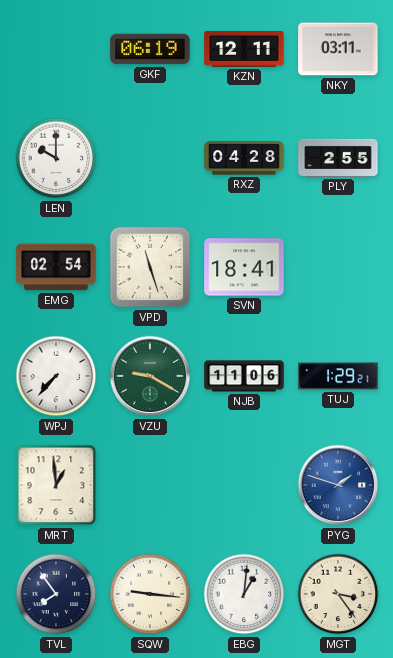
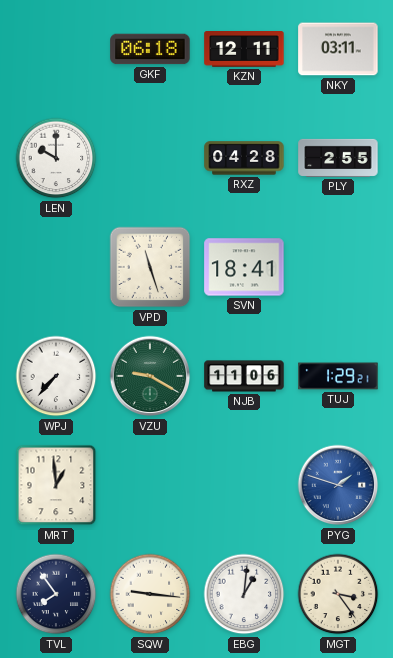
GKF: 06:19 -> 06:18 (150, 49)
EMG: 02:54 -> none (56, 267)
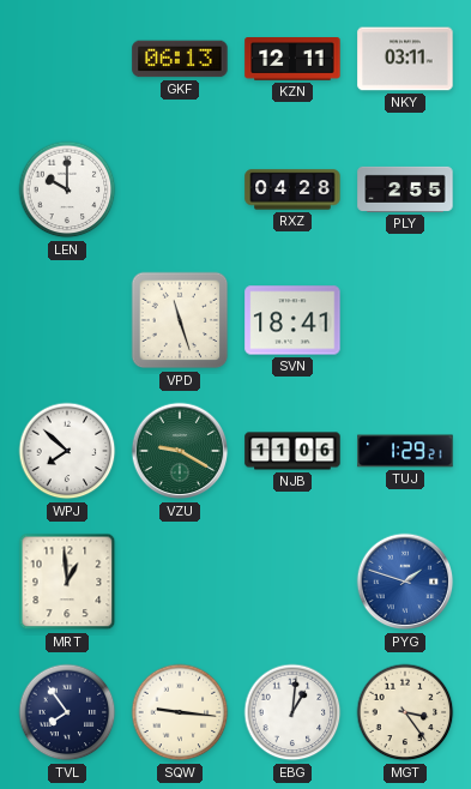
GKF: 06:18 -> 06:13 (180, 59)
WPJ: 7:37 -> 7:52 (67, 451)
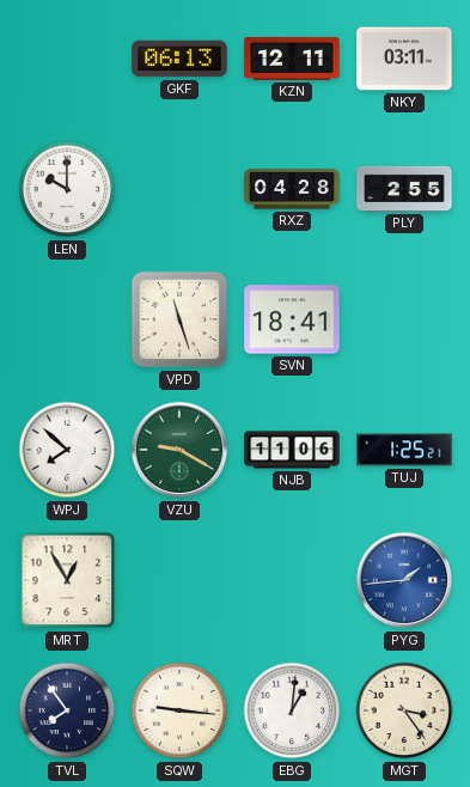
TUJ: 1:29 -> 1:25 (404, 450)
MRT: 12:59 -> 12:55 (67, 580)
PYG: 1:48 -> 1:44 (404, 580)
